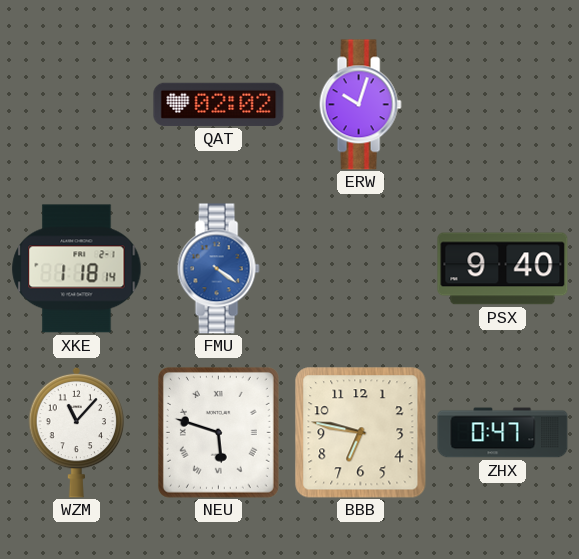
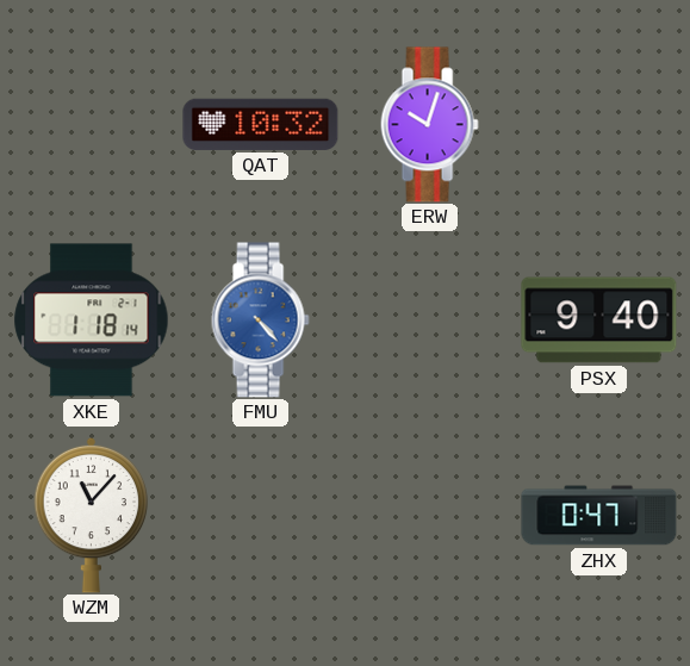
QAT: 02:02 -> 10:32 (261, 124)
FMU: 4:21 -> 4:23 (260, 320)
NEU: 5:48 -> none (218, 432)
BBB: 6:47 -> none (361, 433)
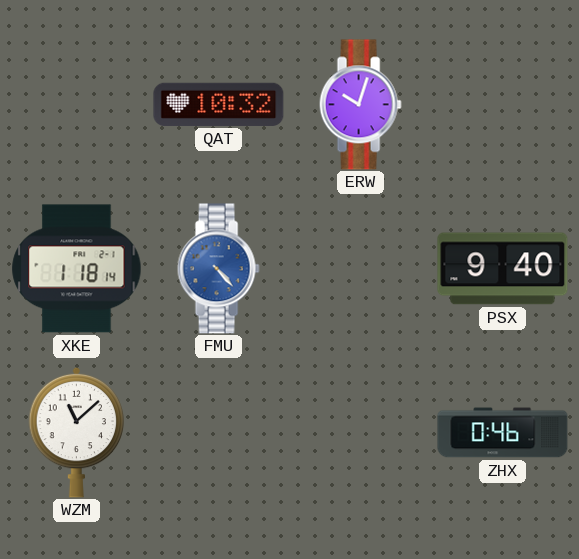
WZM: 11:07 -> 11:08 (77, 432)
ZHX: 0:47 -> 0:46 (503, 433)
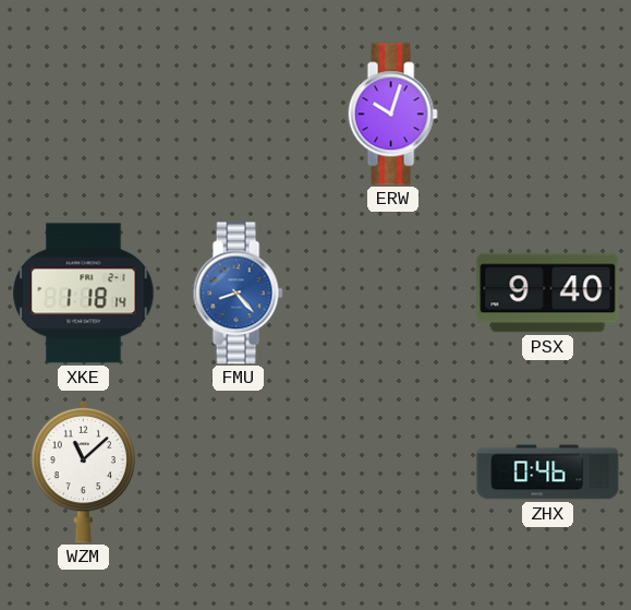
QAT: 10:32 -> none (219, 104)
FMU: 4:23 -> 8:23 (238, 294)
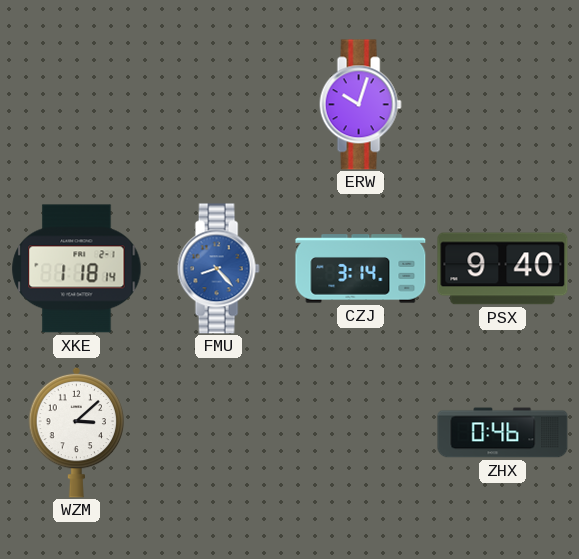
CZJ: none -> 3:14 (361, 269)
WZM: 11:08 -> 3:08 (77, 432)
